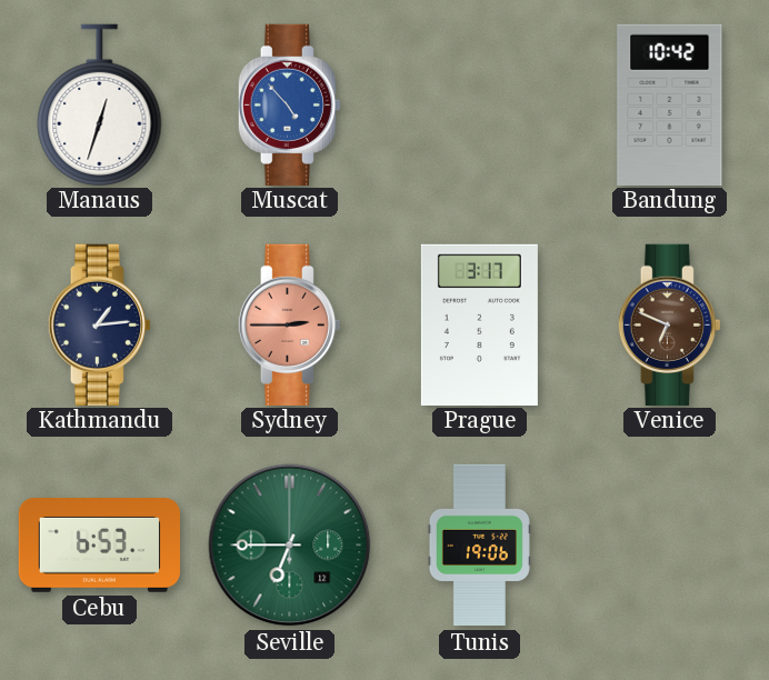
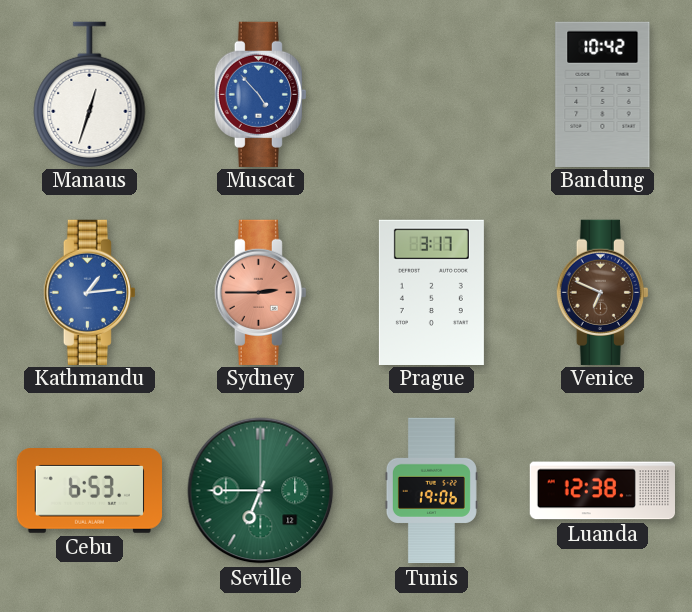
Kathmandu dial: navy -> blue (89, 292)
Luanda: none -> 12:38 (602, 491)
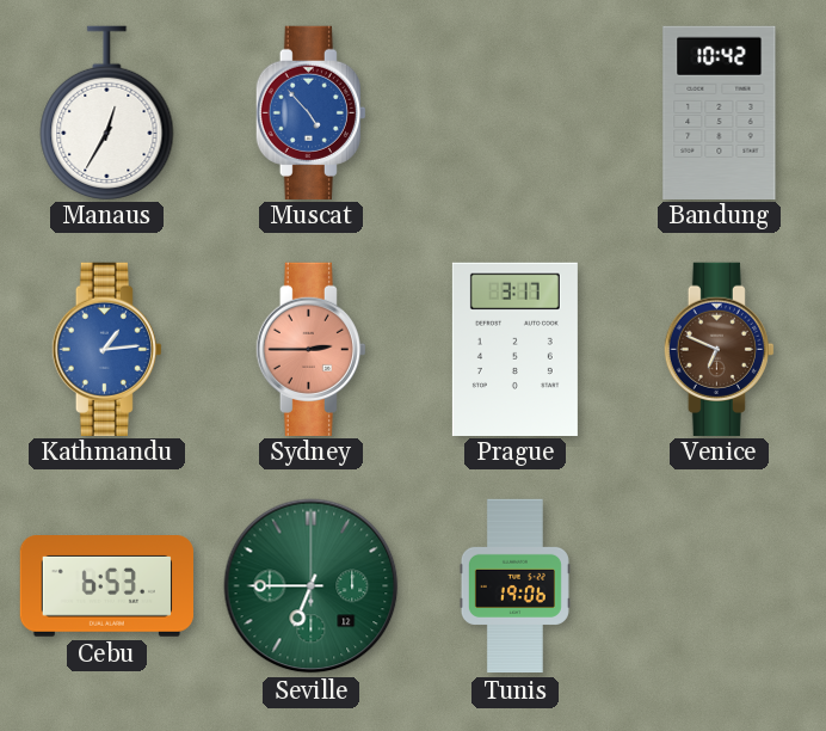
Manaus: 12:33 -> 12:35 (107, 112)
Luanda: 12:38 -> none (602, 491)
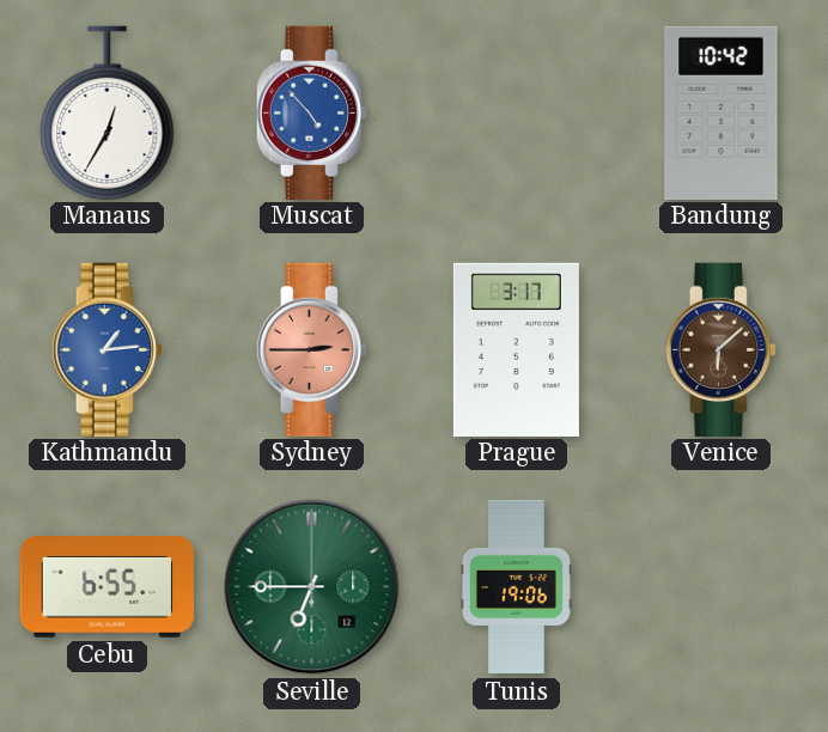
Venice: 6:49 -> 6:08 (720, 349)
Cebu: 6:53 -> 6:55 (106, 587)
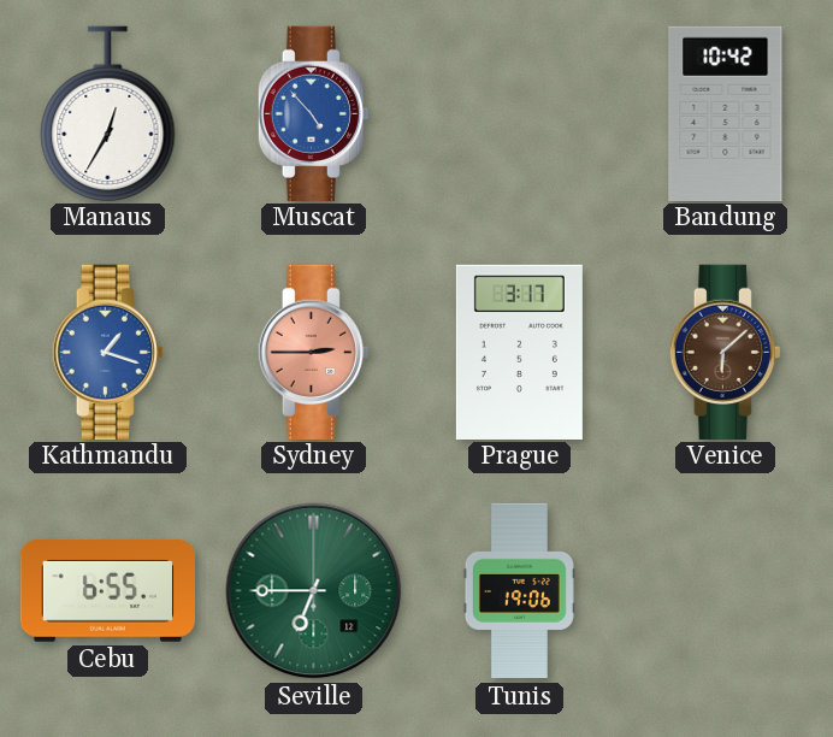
Kathmandu: 1:14 -> 1:18 (107, 352)
